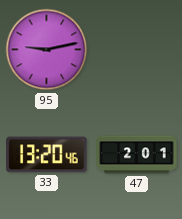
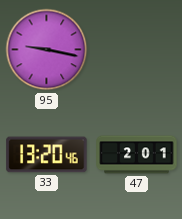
95: 9:13 -> 9:17 (47, 50)
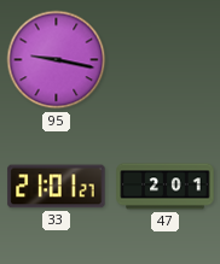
33: 13:20 -> 21:01 (57, 187)
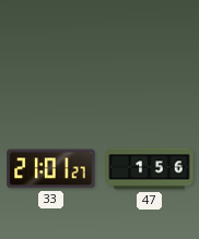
95: 9:17 -> none (57, 60)
47: 2:01 -> 1:56 (150, 169)
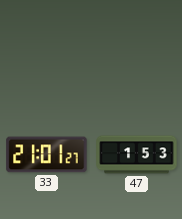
47: 1:56 -> 1:53 (137, 155)
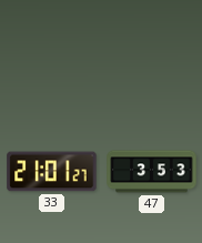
47: 1:53 -> 3:53 (152, 172)
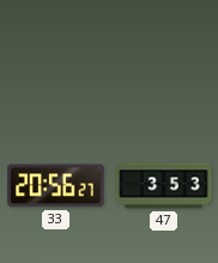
33: 21:01 -> 20:56 (56, 186)
